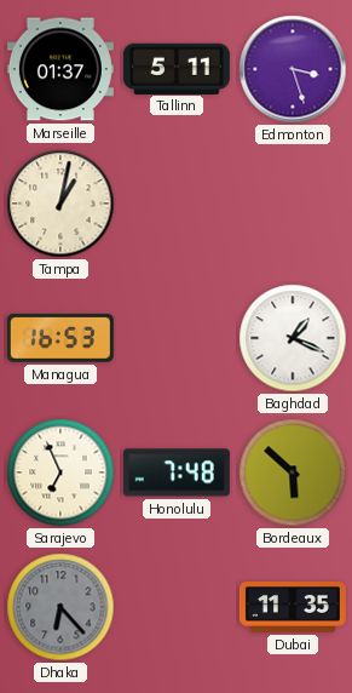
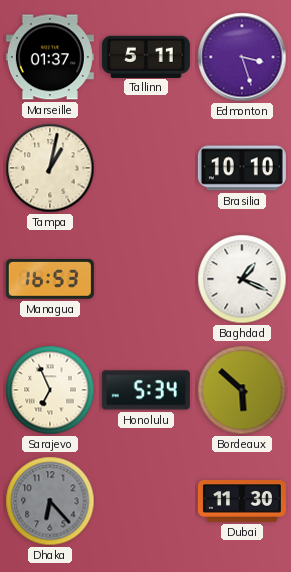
Brasilia: none -> 10:10 (242, 168)
Honolulu: 7:48 -> 5:34 (146, 390)
Dubai: 11:35 -> 11:30 (242, 502)
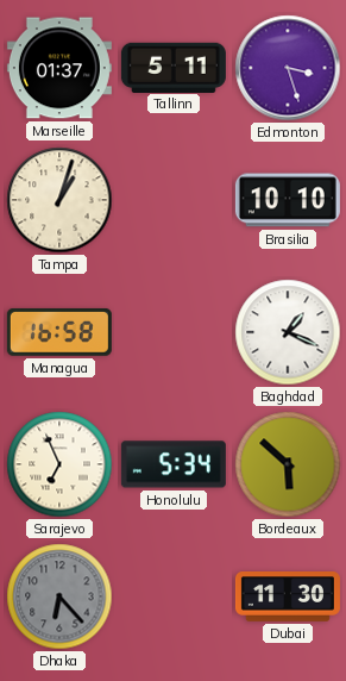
Tampa: 1:02 -> 1:03 (59, 200)
Managua: 16:53 -> 16:58 (59, 332)
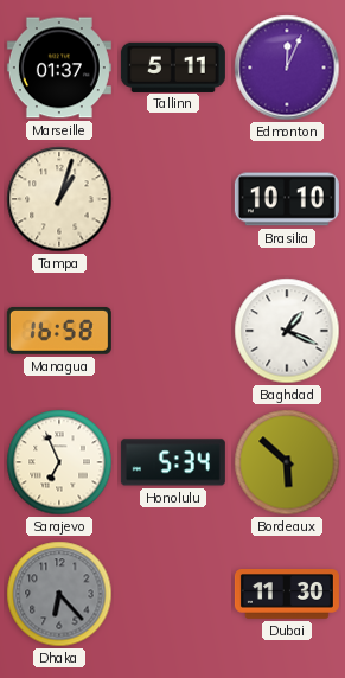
Edmonton: 3:27 -> 12:04 (287, 68)
